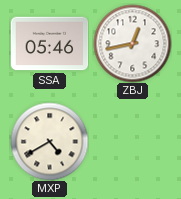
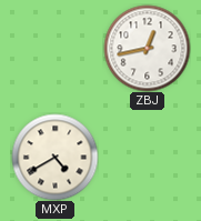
SSA: 05:46 -> none (49, 44)
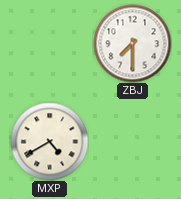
ZBJ: 12:43 -> 7:30 (132, 43)
